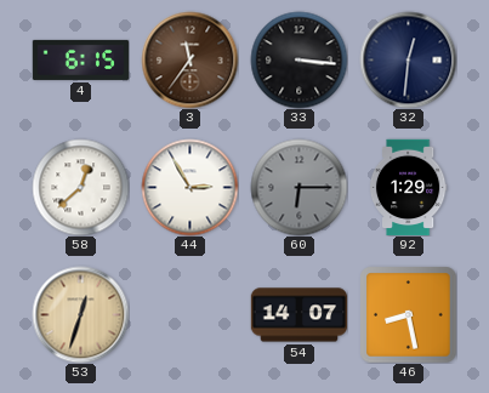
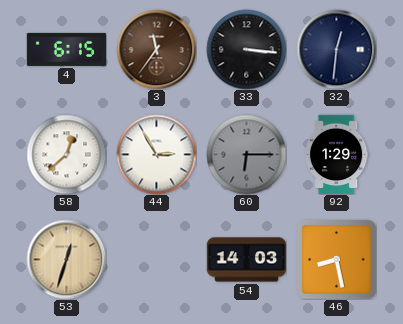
54: 14:07 -> 14:03 (246, 260)
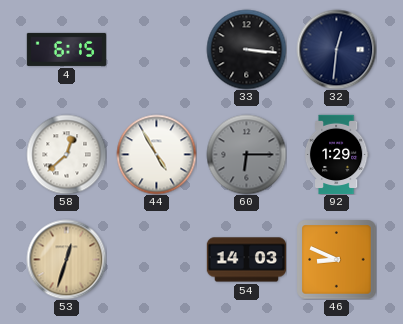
3: 11:36 -> none (156, 49)
44: 2:55 -> 4:55 (156, 154)
46: 8:28 -> 8:49 (336, 259)
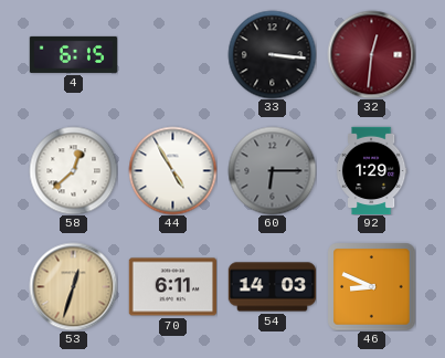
32 dial: navy -> burgundy (371, 54)
70: none -> 6:11 (172, 287)
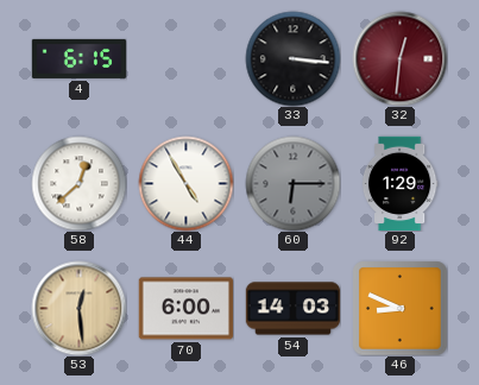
53: 12:33 -> 12:29 (78, 308)
70: 6:11 -> 6:00 (185, 309)
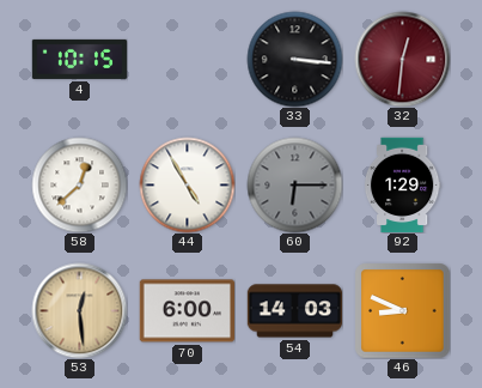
4: 6:15 -> 10:15 (79, 59)
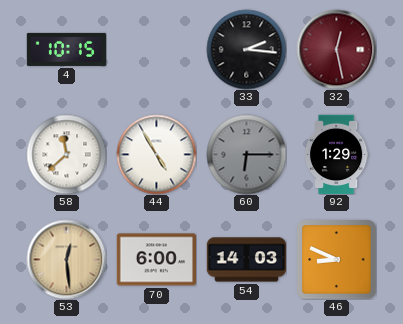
33: 3:16 -> 2:16 (246, 49)
32: 12:31 -> 12:28 (336, 49)
58: 12:38 -> 11:38 (66, 154)
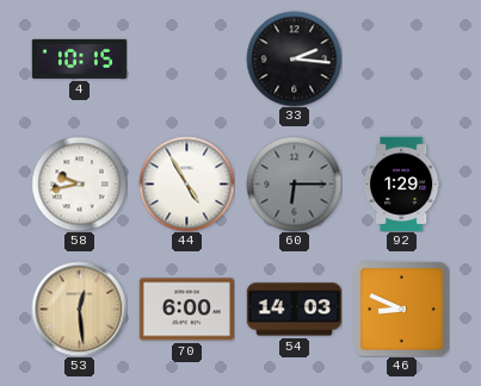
32: 12:28 -> none (336, 49)
58: 11:38 -> 9:43 (79, 183)
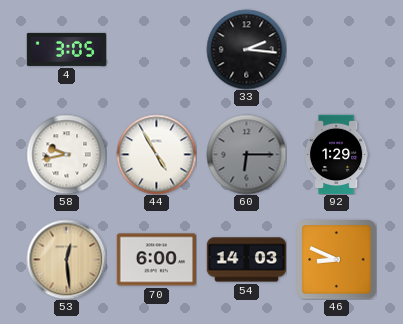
4: 10:15 -> 3:05 (66, 49)
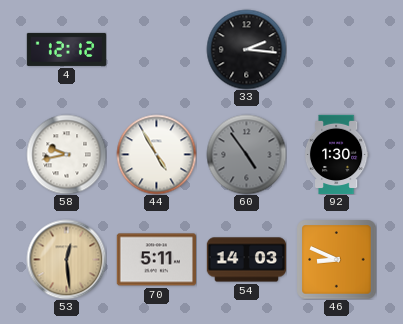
4: 3:05 -> 12:12 (66, 49)
60: 6:15 -> 4:54 (246, 154)
92: 1:29 -> 1:30 (336, 154)
70: 6:00 -> 5:11 (156, 260)
